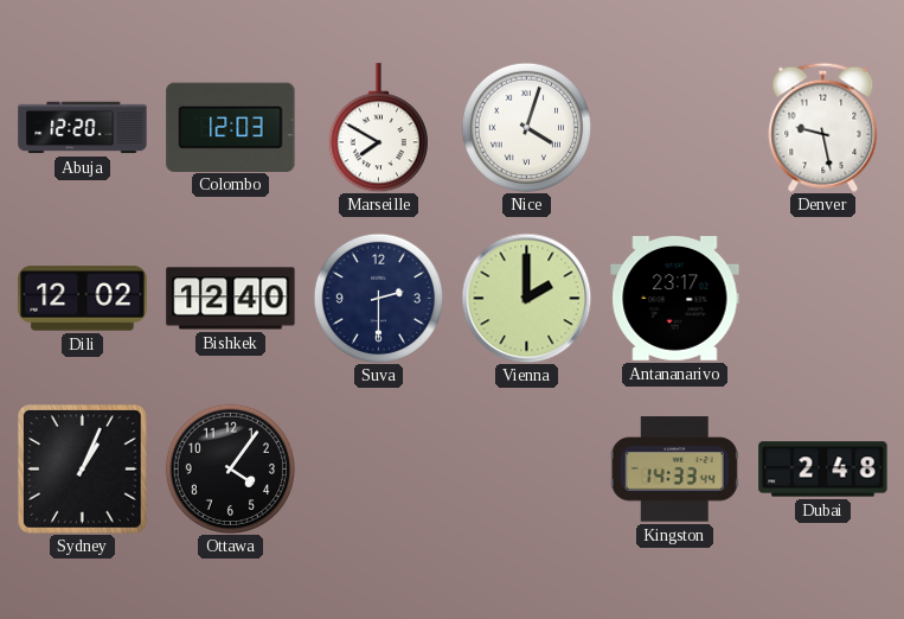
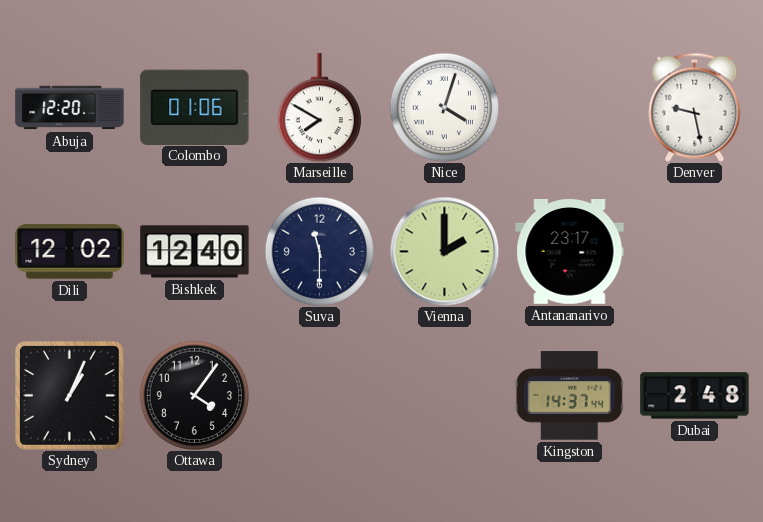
Colombo: 12:03 -> 01:06 (195, 107)
Suva: 2:30 -> 11:30 (319, 251)
Kingston: 14:33 -> 14:37 (569, 396)
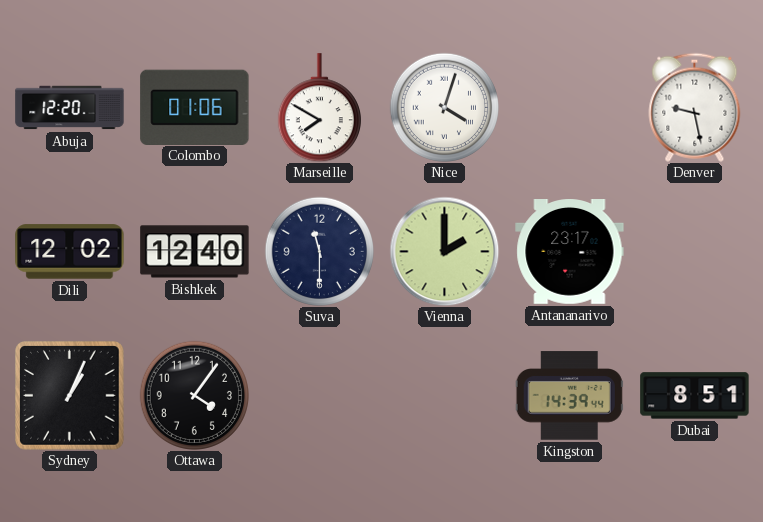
Kingston: 14:37 -> 14:39 (569, 396)
Dubai: 2:48 -> 8:51 (695, 396)
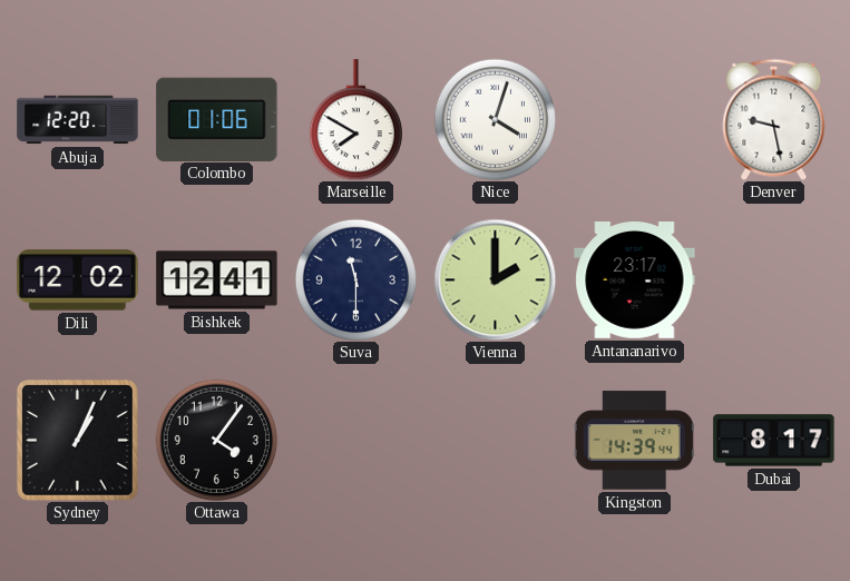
Bishkek: 12:40 -> 12:41 (217, 280)
Dubai: 8:51 -> 8:17 (774, 441)
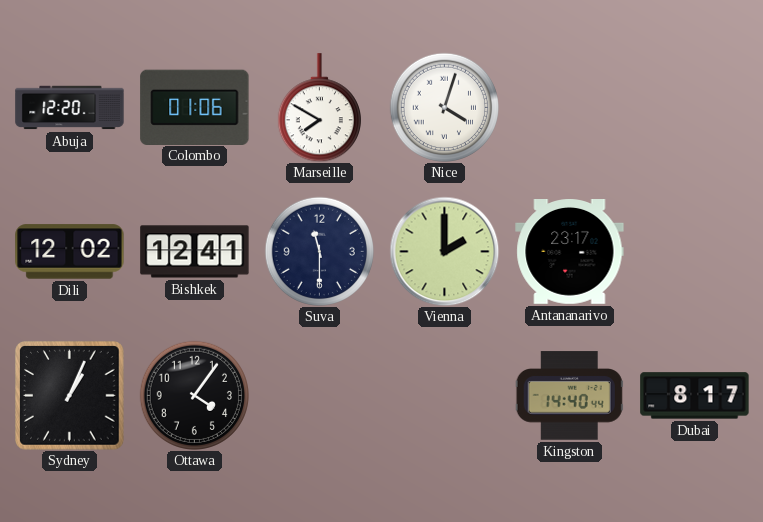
Denver: 9:28 -> none (774, 119)
Kingston: 14:39 -> 14:40 (569, 396)
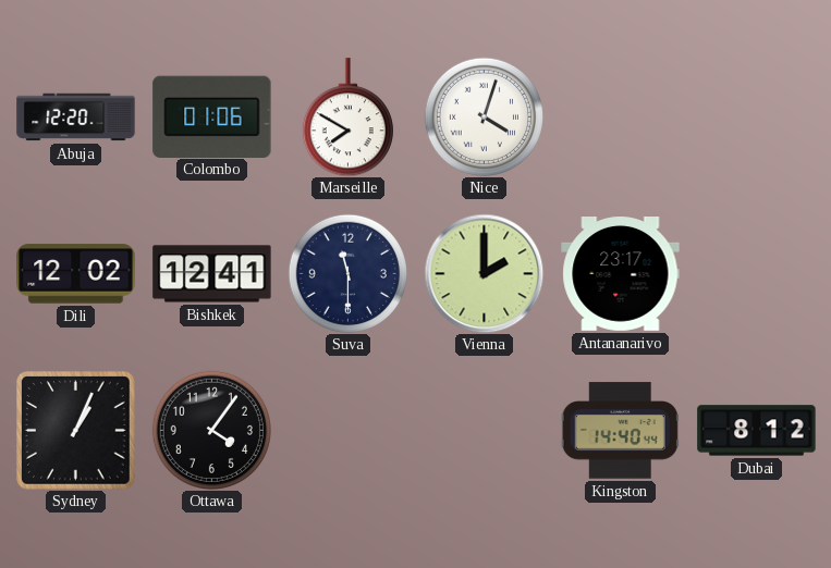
Dubai: 8:17 -> 8:12 (757, 431)
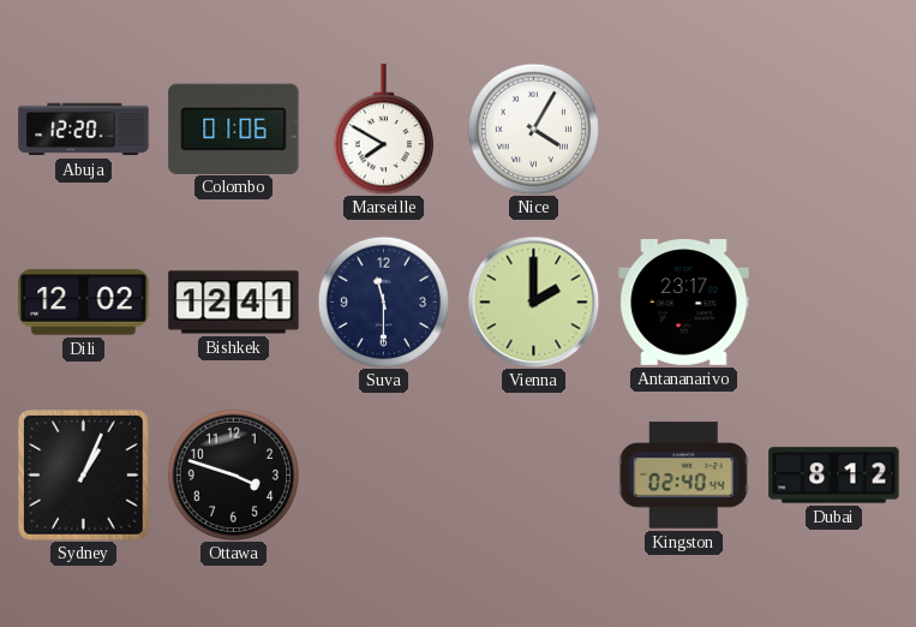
Nice: 4:03 -> 4:05 (533, 129)
Ottawa: 4:06 -> 3:48 (233, 474)
Kingston: 14:40 -> 02:40 (683, 476)
